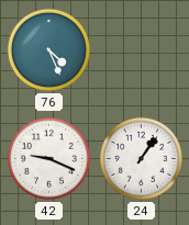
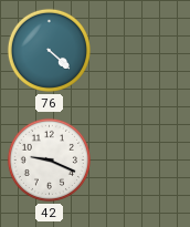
76: 4:26 -> 4:22 (49, 50)
24: 1:06 -> none (141, 158)
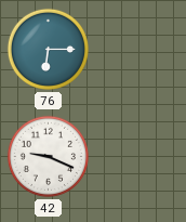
76: 4:22 -> 6:15 (48, 49)
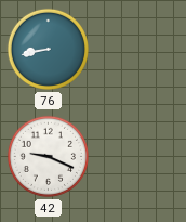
76: 6:15 -> 8:43 (48, 49)
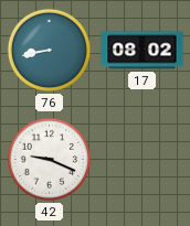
17: none -> 08:02 (142, 51)
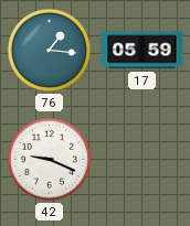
76: 8:43 -> 1:16 (49, 50)
17: 08:02 -> 05:59 (142, 51)
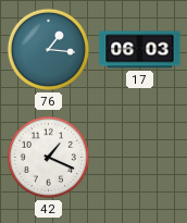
17: 05:59 -> 06:03 (140, 50)
42: 9:19 -> 1:19 (48, 157)
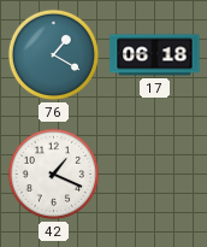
76: 1:16 -> 1:20 (53, 54)
17: 06:03 -> 06:18 (155, 55)
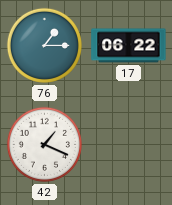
76: 1:20 -> 1:15 (44, 45)
17: 06:18 -> 06:22 (129, 46)
